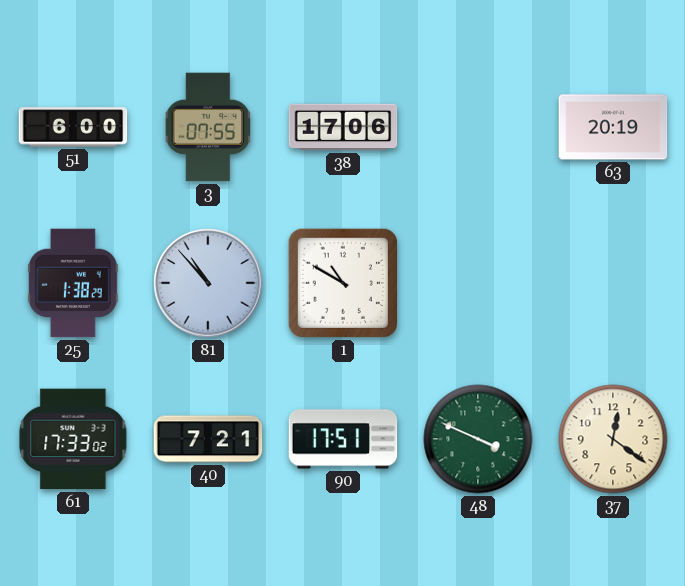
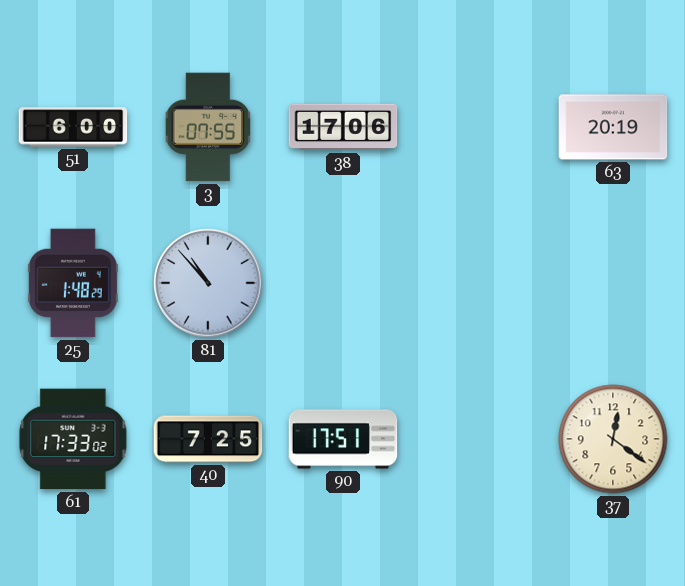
25: 1:38 -> 1:48 (73, 283)
1: 10:50 -> none (343, 283)
40: 7:21 -> 7:25 (208, 439)
48: 3:49 -> none (478, 439)
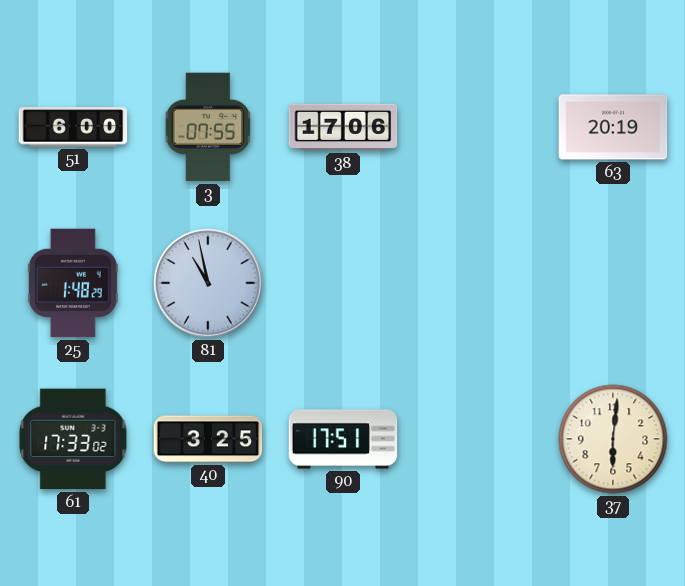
81: 10:53 -> 10:58 (208, 283)
40: 7:25 -> 3:25 (208, 439)
37: 12:21 -> 6:01 (613, 439)
